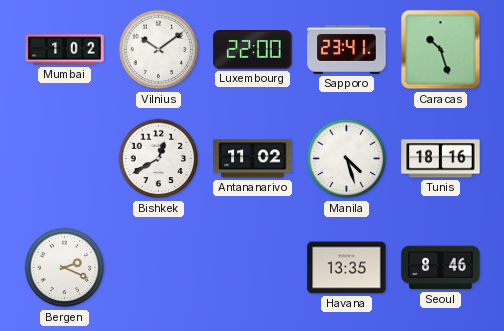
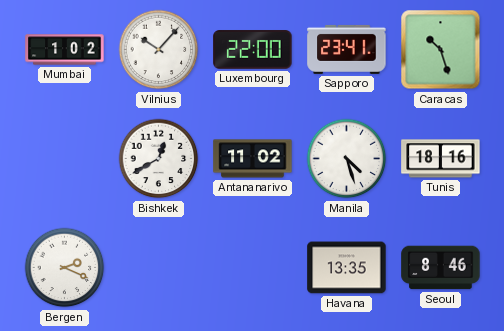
Vilnius: 10:09 -> 10:07 (159, 50)
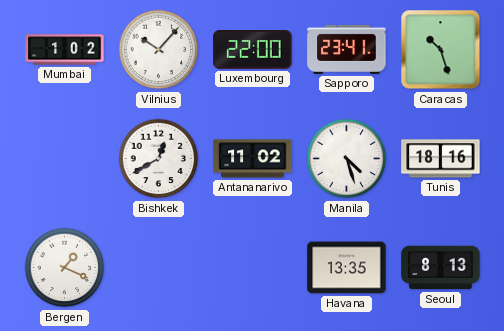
Bergen: 2:19 -> 1:19 (65, 268)
Seoul: 8:46 -> 8:13 (441, 268)
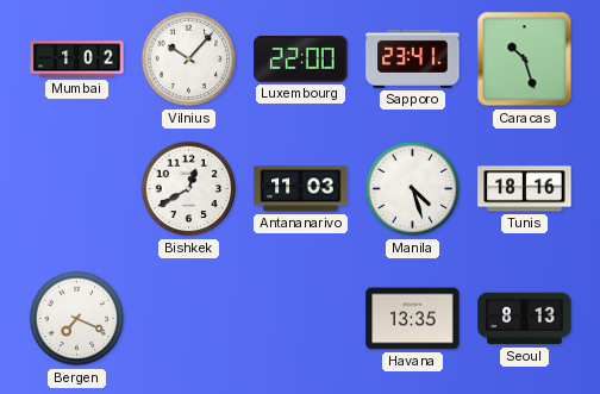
Antananarivo: 11:02 -> 11:03 (301, 189)
Bergen: 1:19 -> 7:19 (77, 319)
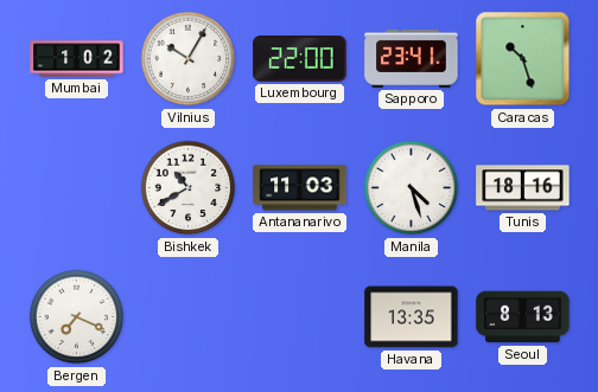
Vilnius: 10:07 -> 10:05 (189, 59)
Bishkek: 12:40 -> 10:40 (189, 188)
